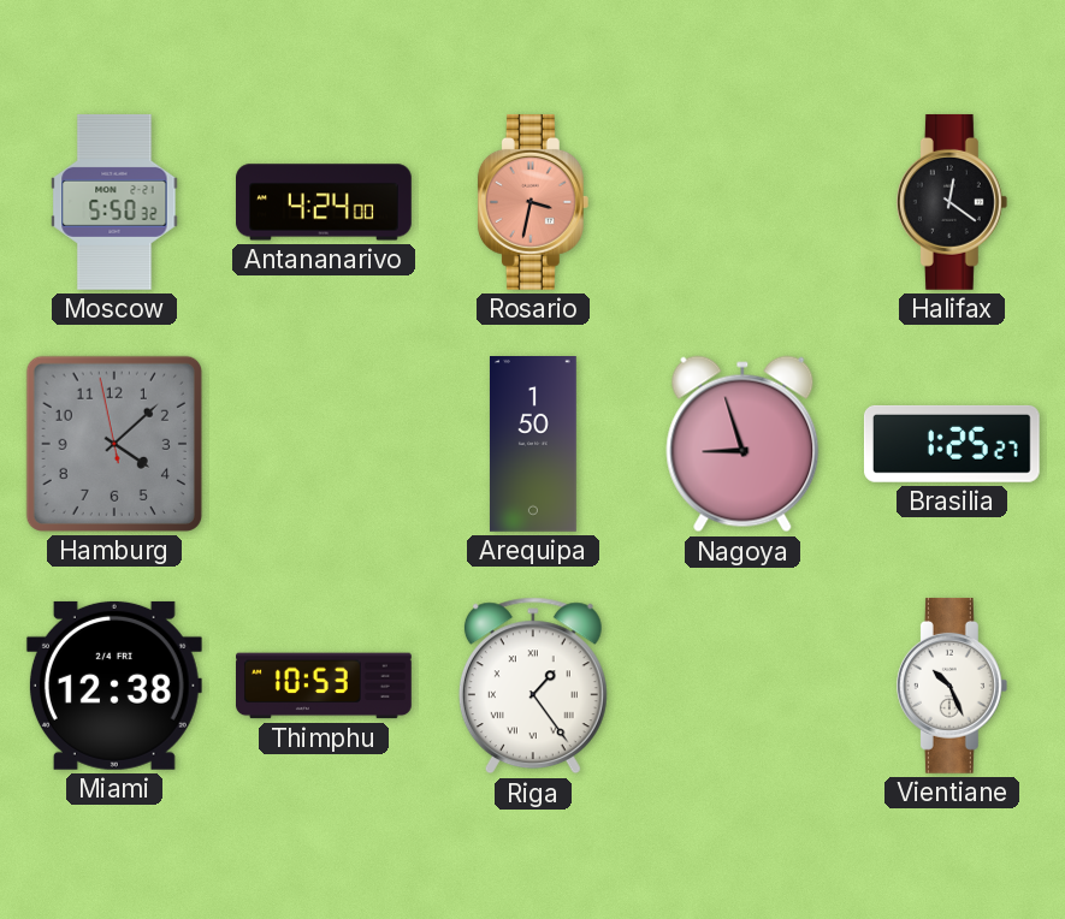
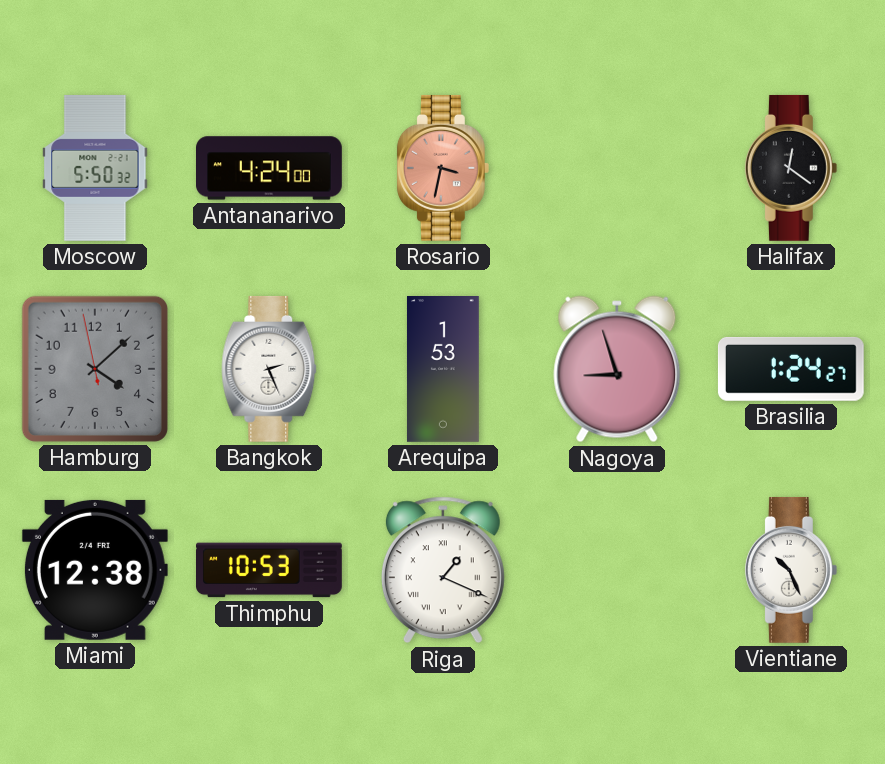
Bangkok: none -> 2:26 (269, 369)
Arequipa: 1:50 -> 1:53 (443, 370)
Brasilia: 1:25 -> 1:24 (791, 369)
Riga: 1:24 -> 1:19 (443, 570)
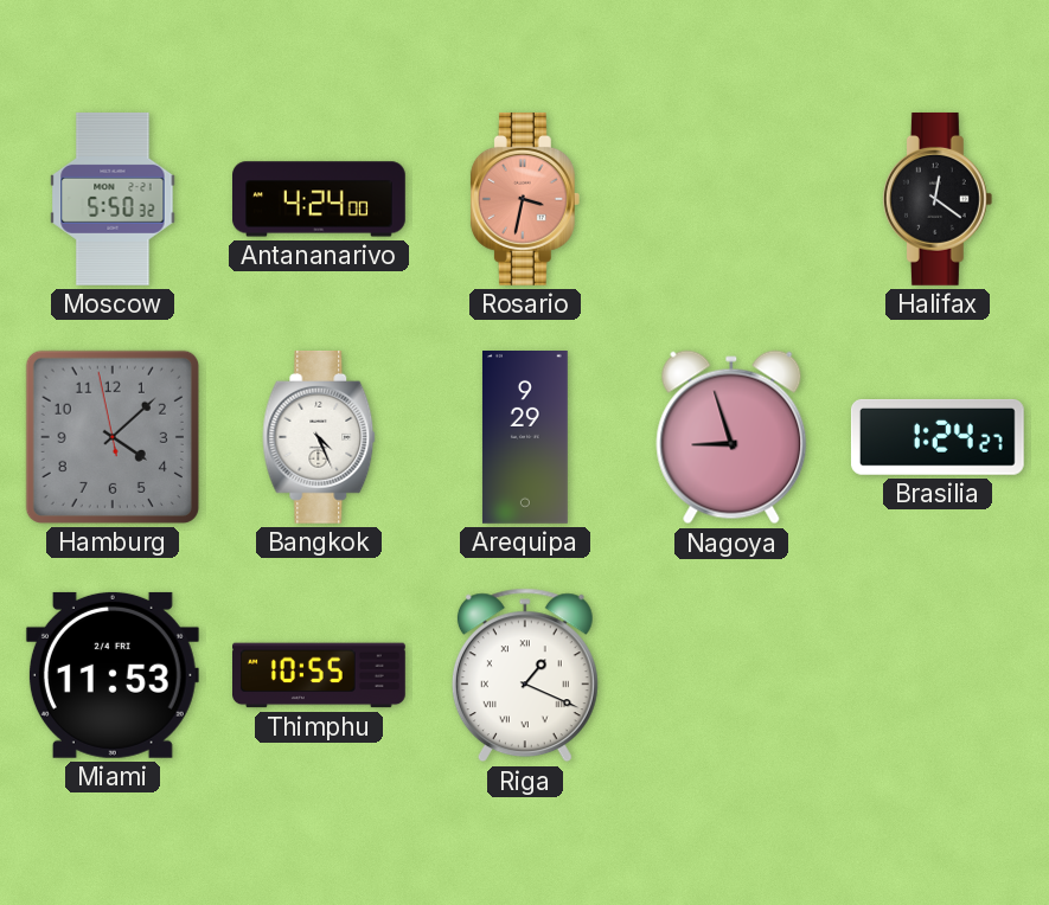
Bangkok: 2:26 -> 4:26 (319, 437)
Arequipa: 1:53 -> 9:29 (525, 438)
Miami: 12:38 -> 11:53 (113, 675)
Thimphu: 10:53 -> 10:55 (320, 675)
Vientiane: 10:26 -> none (791, 570)
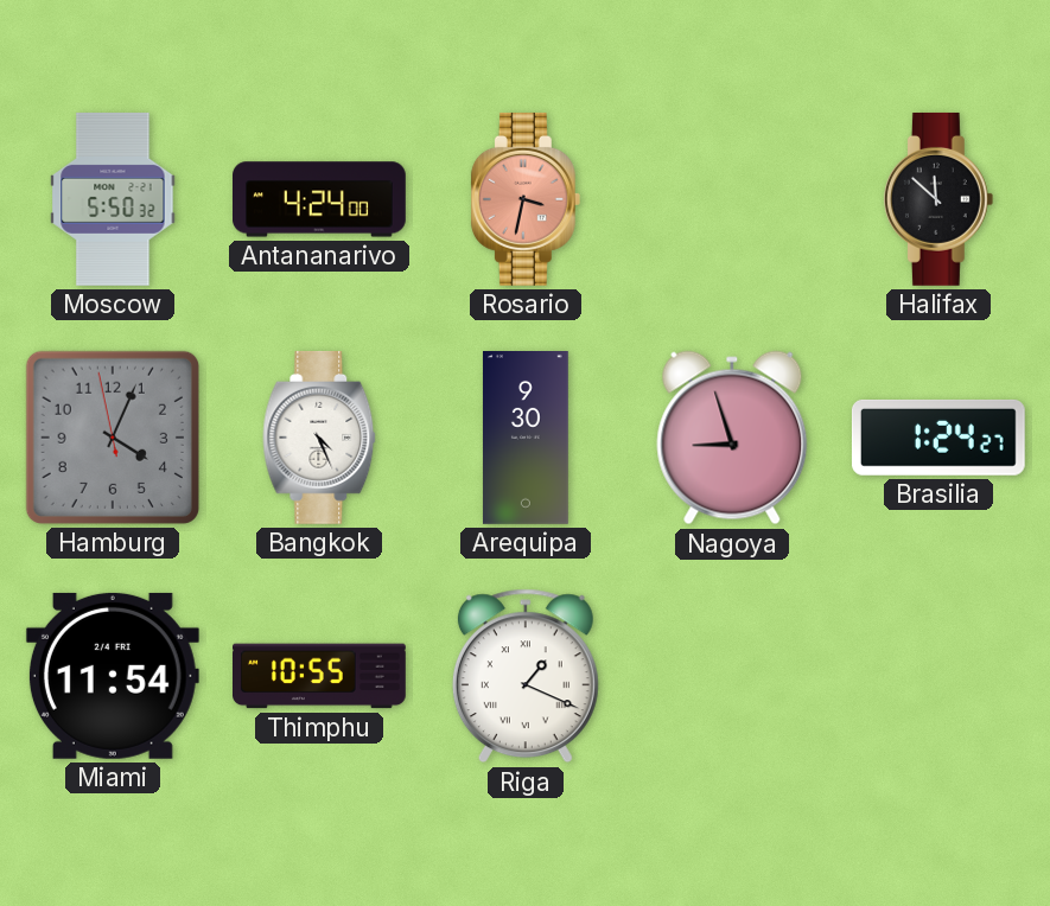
Halifax: 12:21 -> 11:52 (938, 199)
Hamburg: 4:07 -> 4:03 (113, 438)
Arequipa: 9:29 -> 9:30 (526, 439)
Miami: 11:53 -> 11:54 (113, 676)
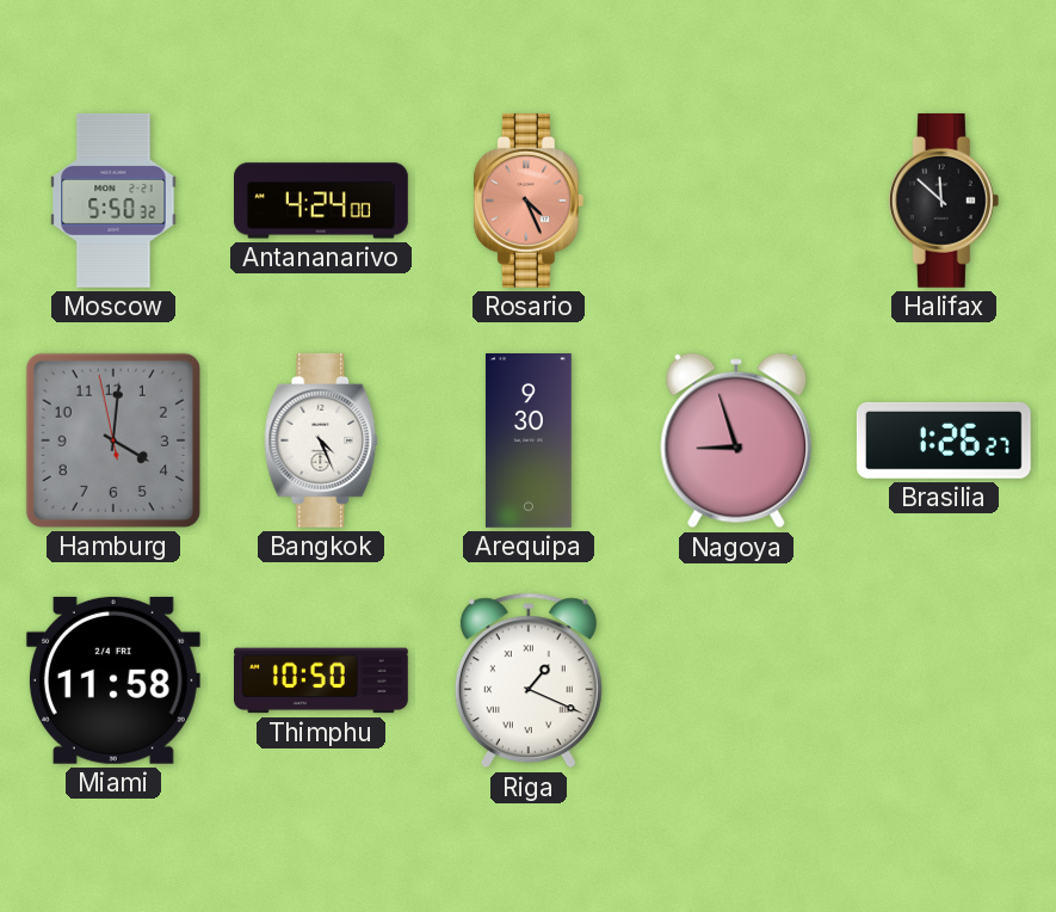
Rosario: 3:32 -> 4:26 (529, 201)
Hamburg: 4:03 -> 4:00 (113, 440)
Brasilia: 1:24 -> 1:26 (944, 440)
Miami: 11:54 -> 11:58 (113, 680)
Thimphu: 10:55 -> 10:50 (322, 680)
